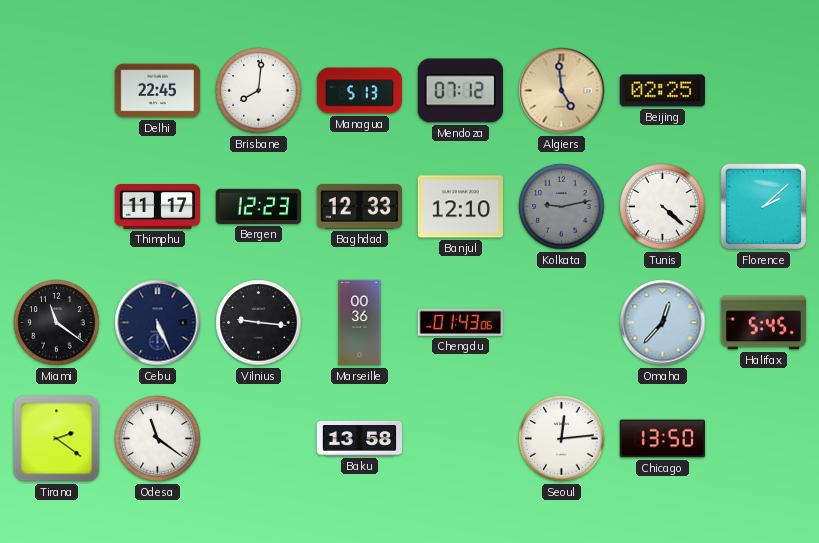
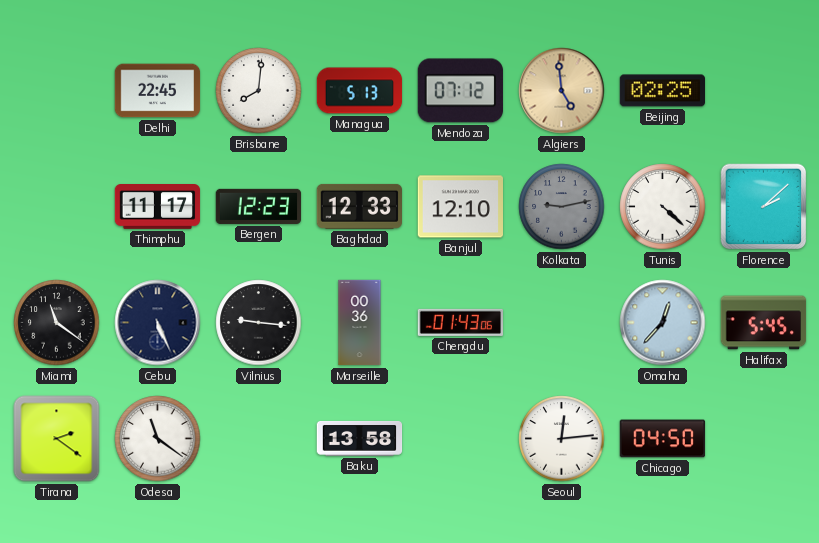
Chicago: 13:50 -> 04:50 (663, 439)
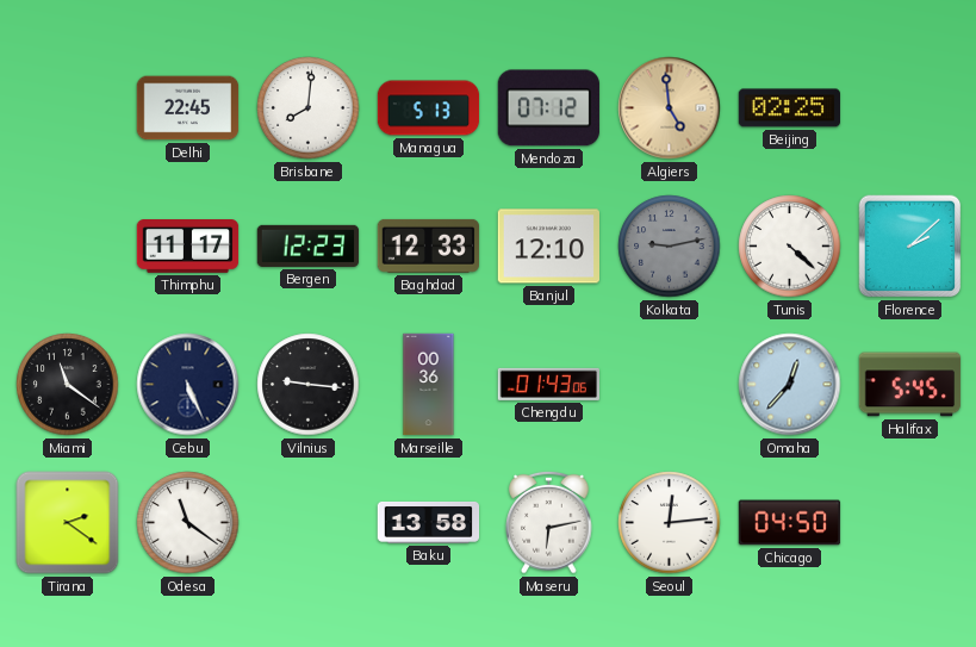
Maseru: none -> 6:13 (549, 522)
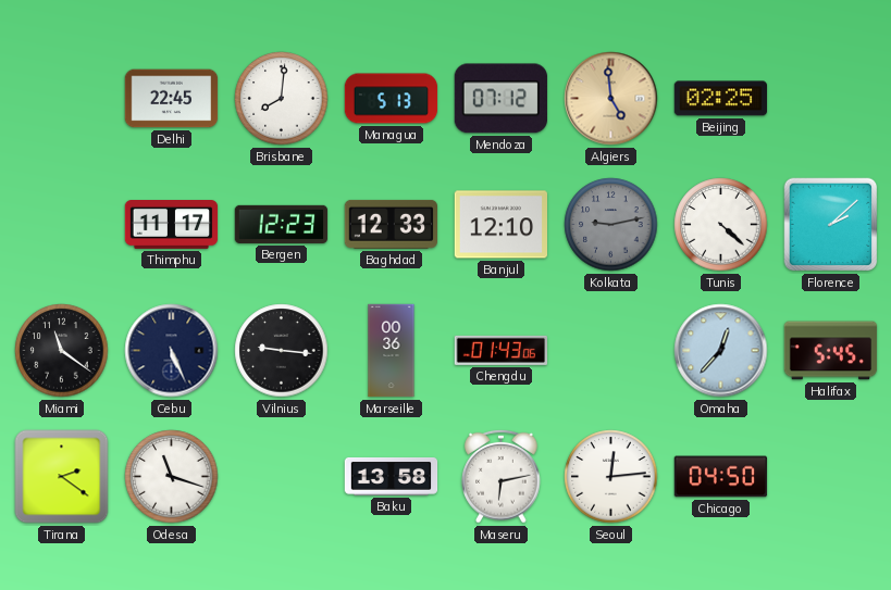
Odesa: 11:21 -> 11:18 (172, 477)
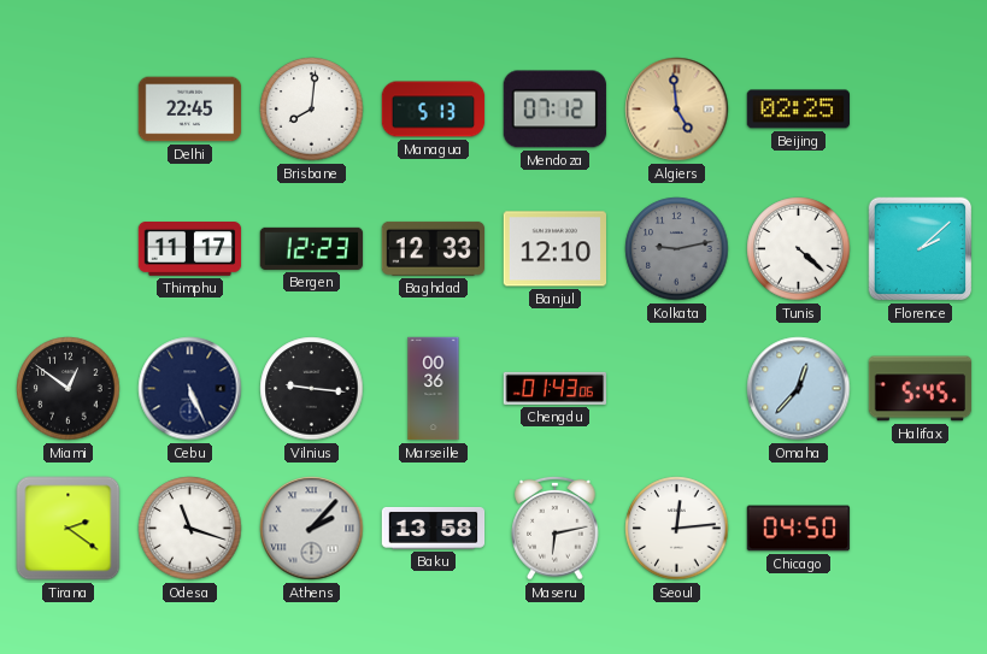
Miami: 11:21 -> 12:51 (69, 389)
Athens: none -> 2:07 (312, 529)
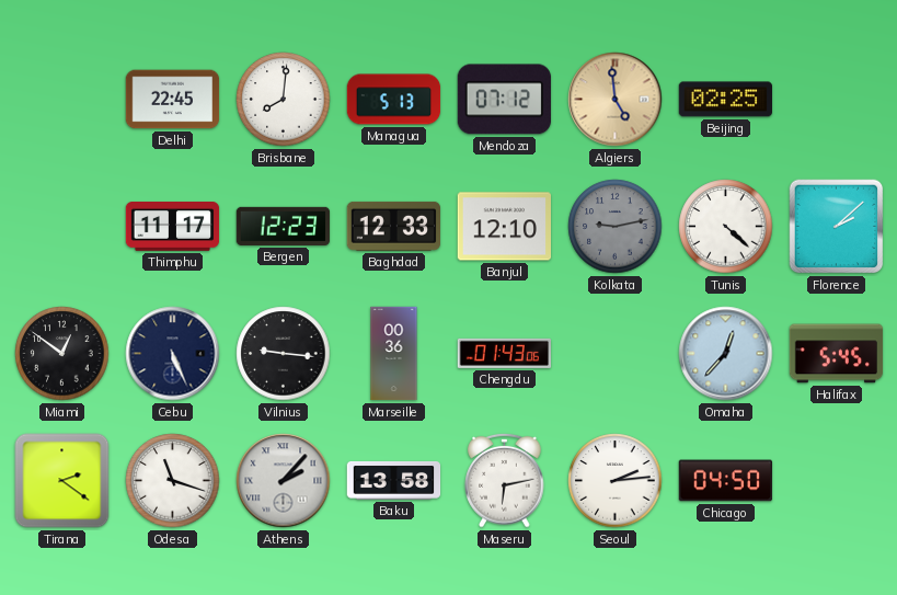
Seoul: 12:14 -> 2:14 (616, 481)
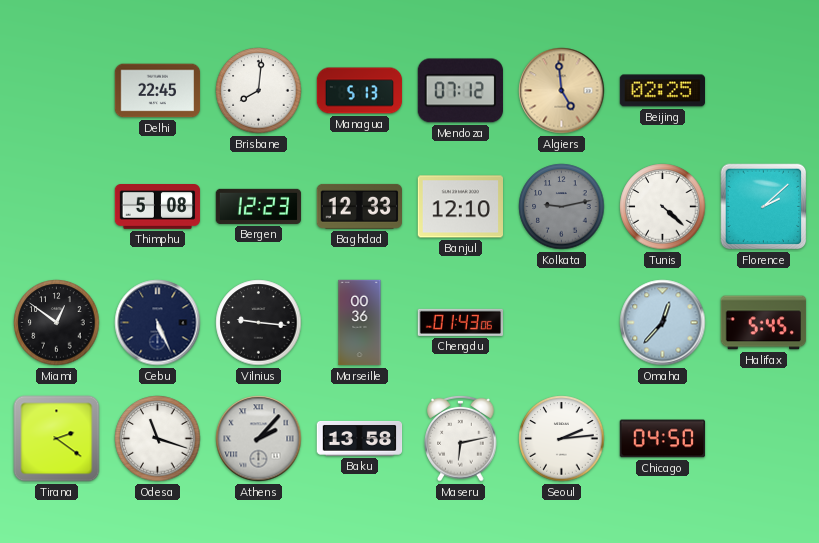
Thimphu: 11:17 -> 5:08 (158, 207)
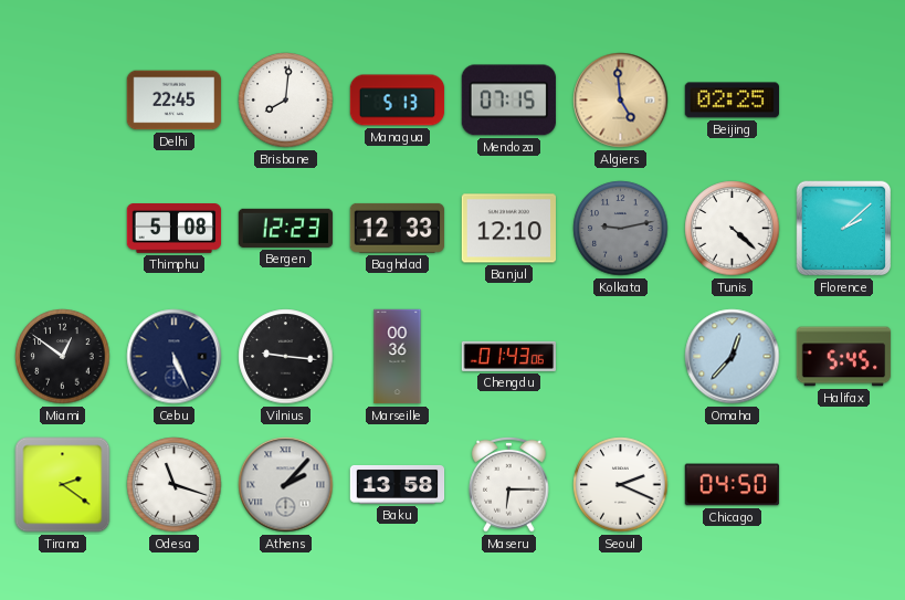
Mendoza: 07:12 -> 07:15 (508, 101)
Maseru: 6:13 -> 6:15 (509, 484)
Seoul: 2:14 -> 2:19 (621, 485)
